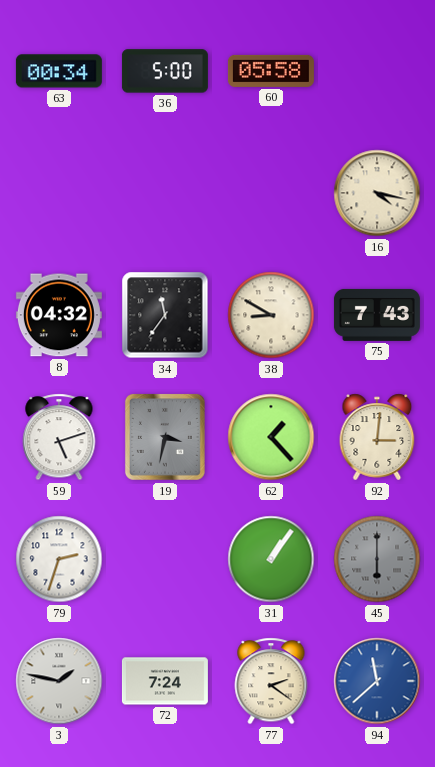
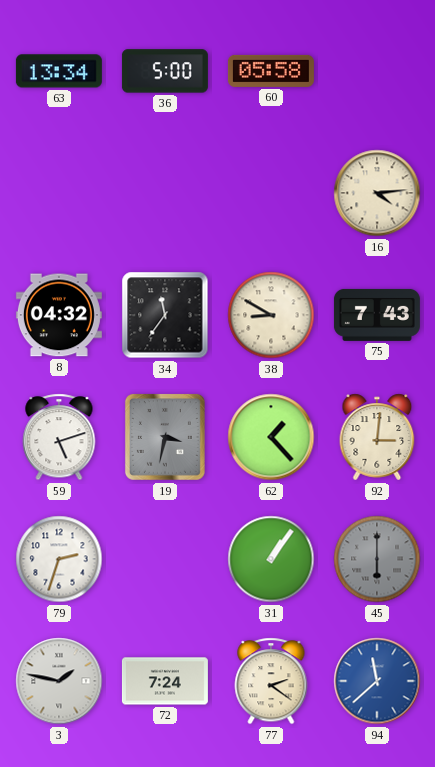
63: 00:34 -> 13:34 (59, 71)
16: 4:17 -> 4:14 (377, 193)
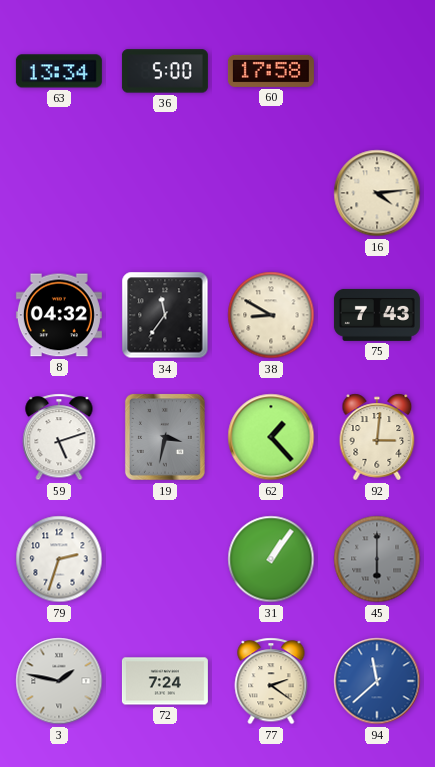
60: 05:58 -> 17:58 (271, 71)
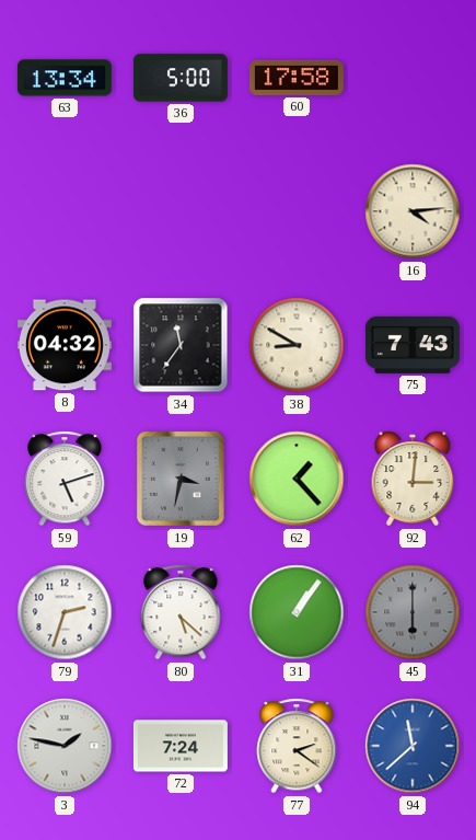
80: none -> 5:22 (181, 612)
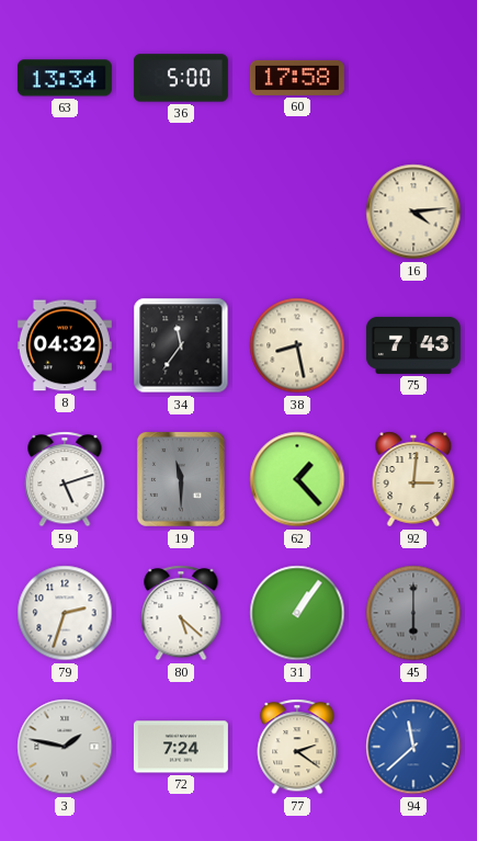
38: 8:50 -> 8:28 (297, 345)
19: 3:32 -> 11:30 (181, 479)
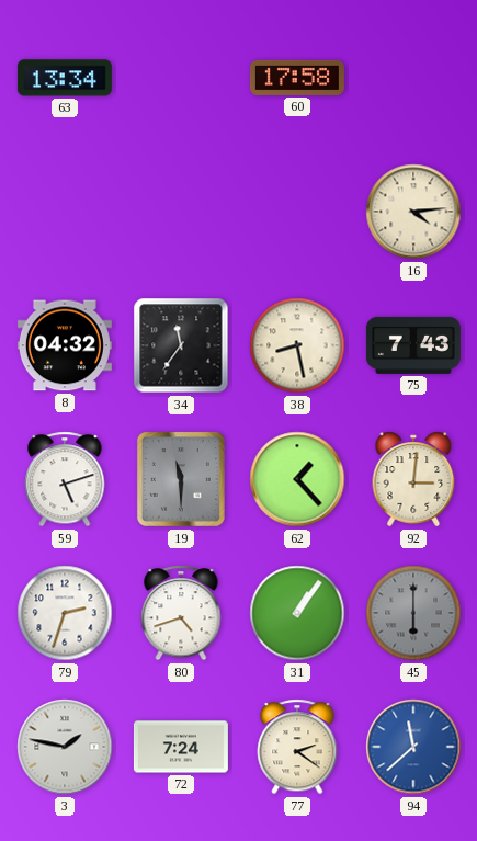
36: 5:00 -> none (181, 78)
80: 5:22 -> 4:42 (181, 613)
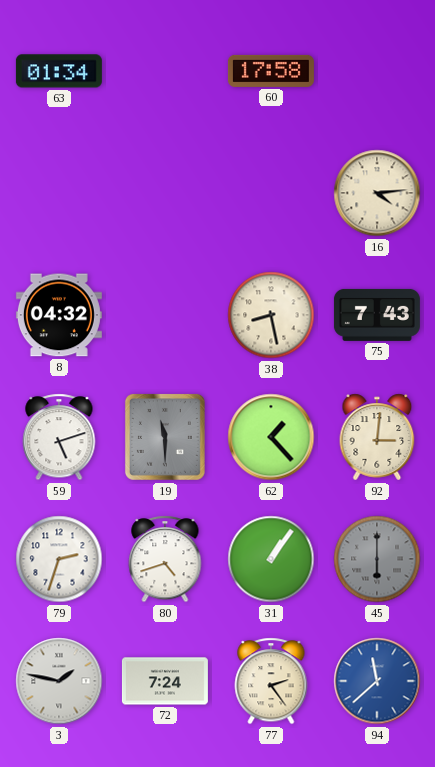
63: 13:34 -> 01:34 (59, 71)
34: 11:36 -> none (181, 345)
77: 2:21 -> 2:24 (271, 681)
